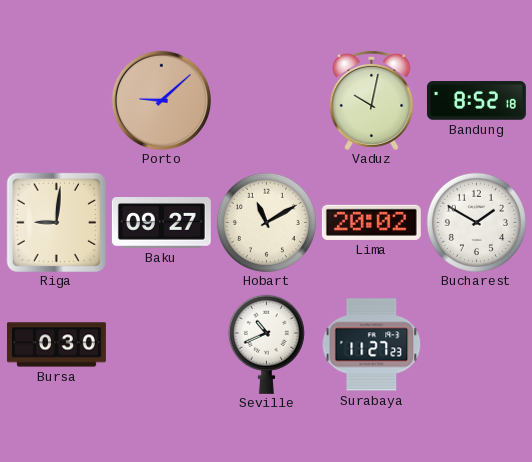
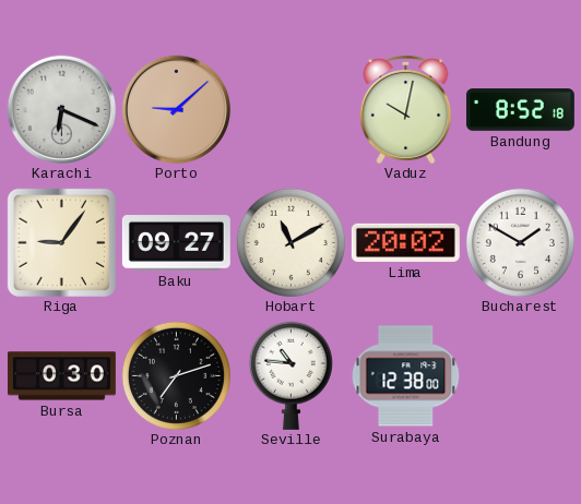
Karachi: none -> 6:19 (61, 109)
Riga: 9:01 -> 9:06 (61, 242)
Poznan: none -> 7:12 (176, 375)
Seville: 10:41 -> 10:46 (290, 375)
Surabaya: 11:27 -> 12:38 (405, 376)
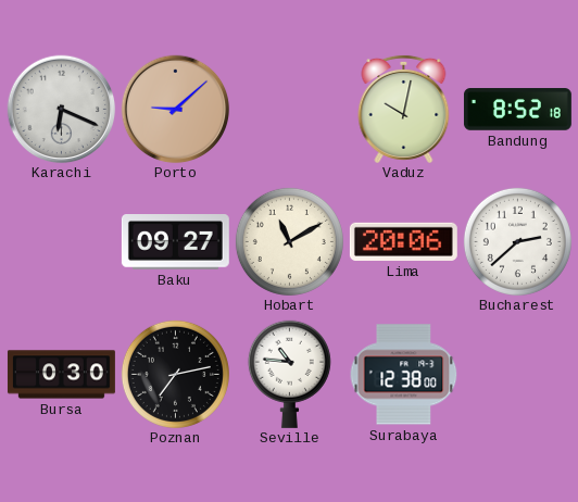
Riga: 9:06 -> none (61, 242)
Lima: 20:02 -> 20:06 (403, 241)
Bucharest: 1:50 -> 2:38 (517, 241)
Poznan: 7:12 -> 7:13 (175, 374)
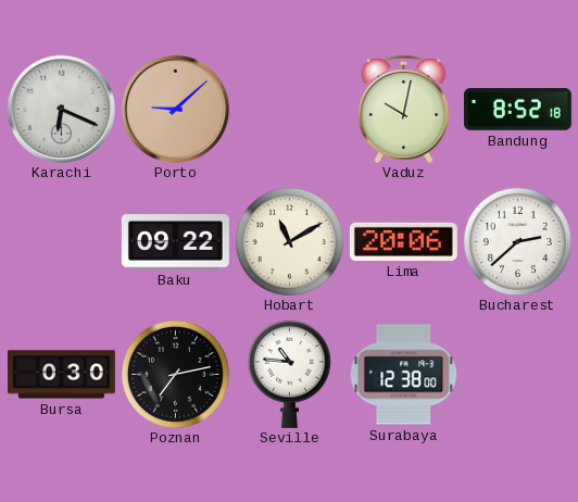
Baku: 09:27 -> 09:22 (175, 242)
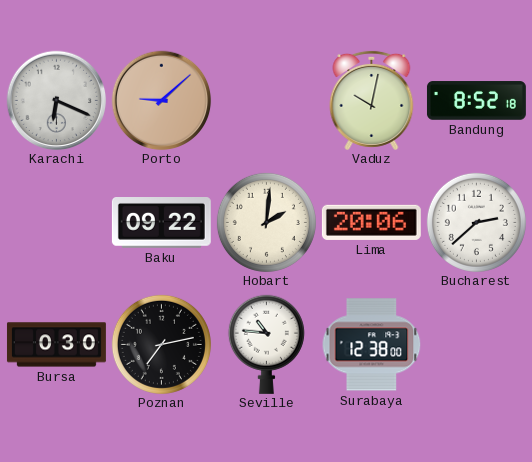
Hobart: 11:10 -> 2:01 (266, 222)
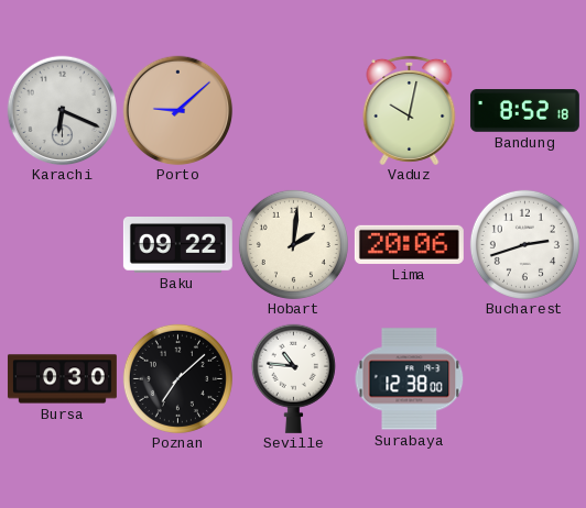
Bucharest: 2:38 -> 2:42 (524, 244)
Poznan: 7:13 -> 7:08 (177, 378)
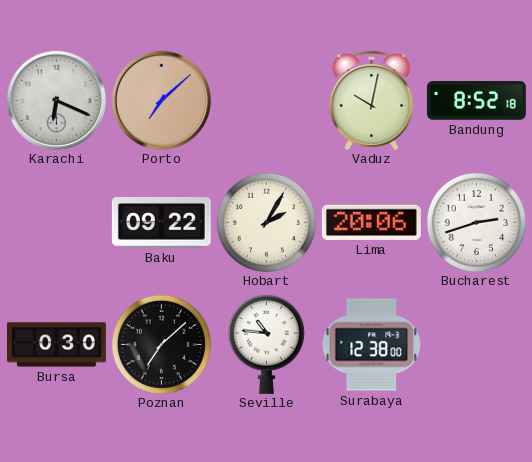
Porto: 9:08 -> 7:08 (161, 100)
Hobart: 2:01 -> 2:05 (266, 222)
